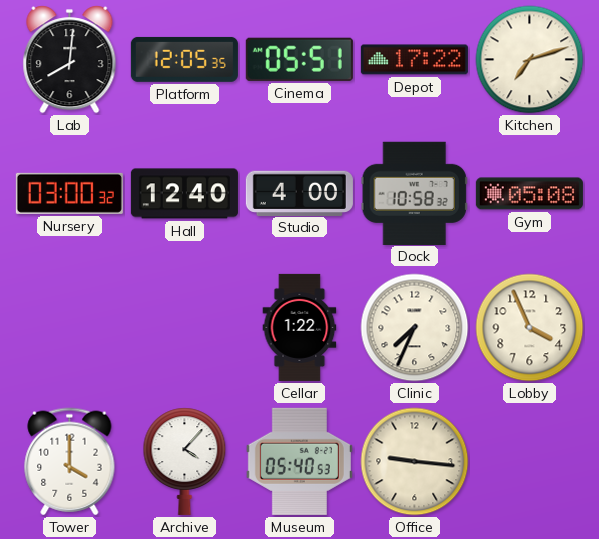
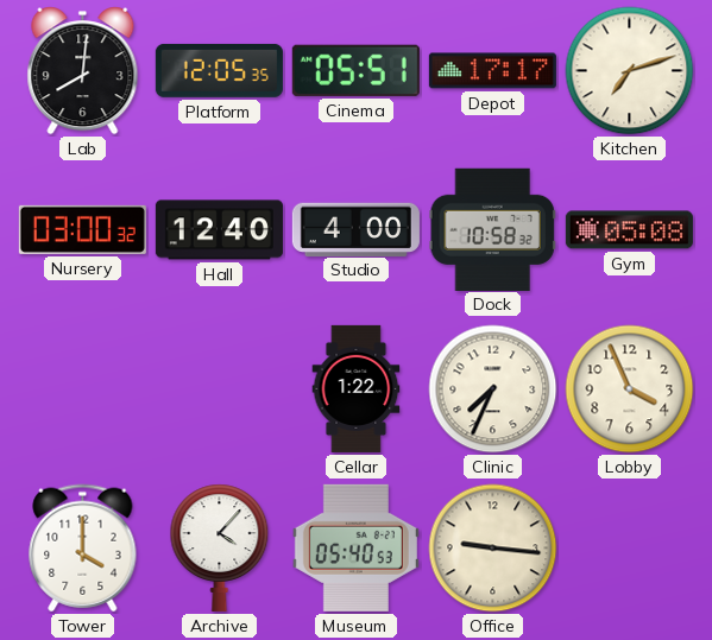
Depot: 17:22 -> 17:17 (492, 71)
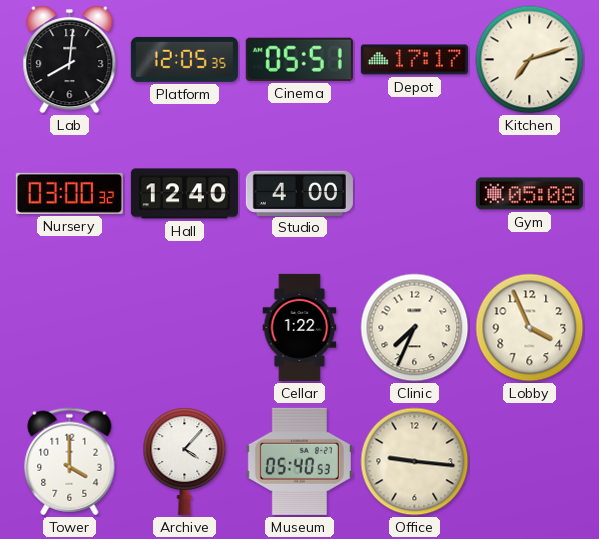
Dock: 10:58 -> none (492, 229)
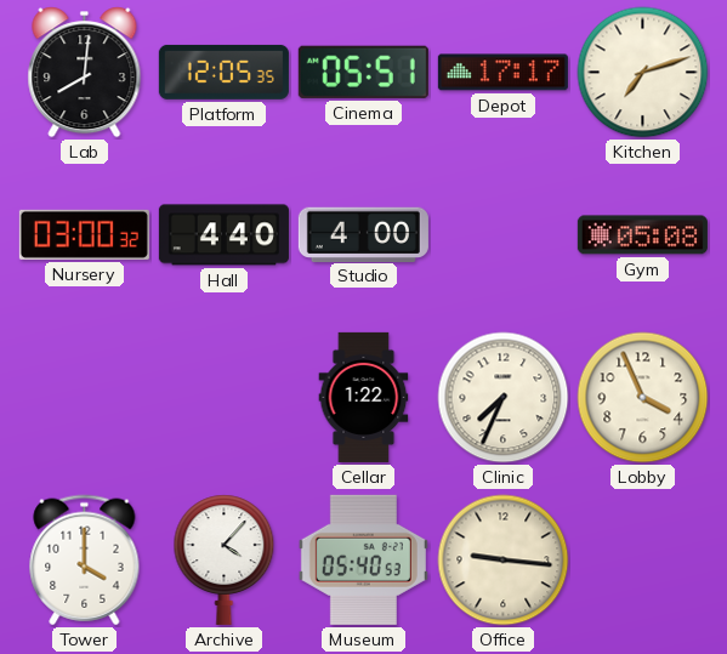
Hall: 12:40 -> 4:40 (223, 235)
